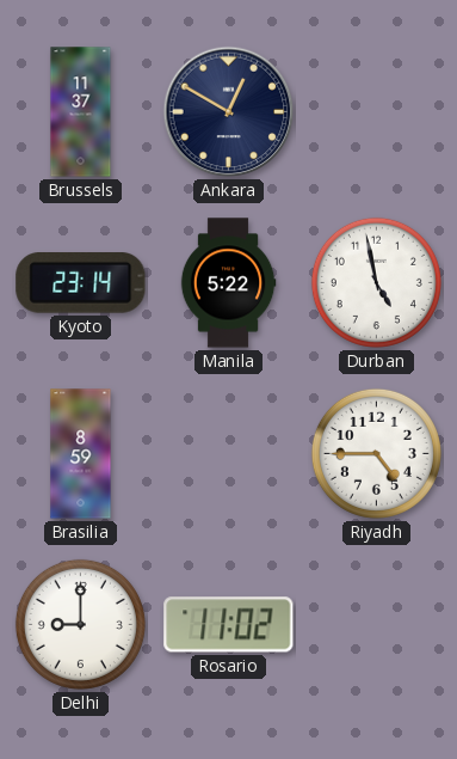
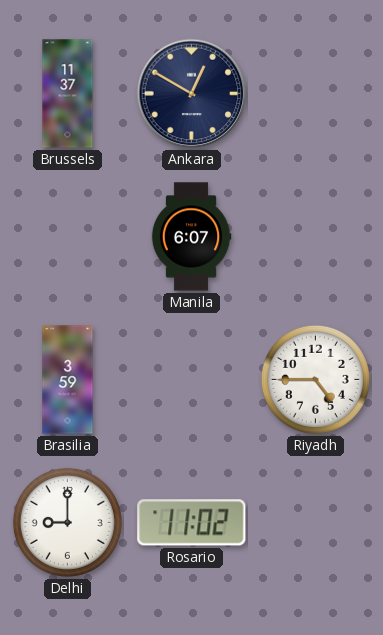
Kyoto: 23:14 -> none (81, 283)
Manila: 5:22 -> 6:07 (191, 237)
Durban: 4:58 -> none (376, 282)
Brasilia: 8:59 -> 3:59 (68, 380)
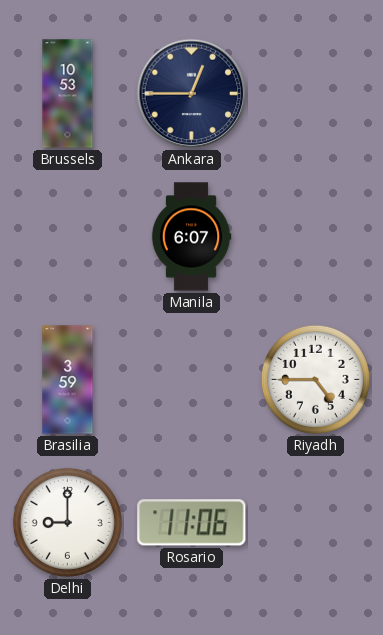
Brussels: 11:37 -> 10:53 (68, 94)
Ankara: 12:50 -> 12:45 (192, 94)
Rosario: 11:02 -> 11:06 (192, 523)
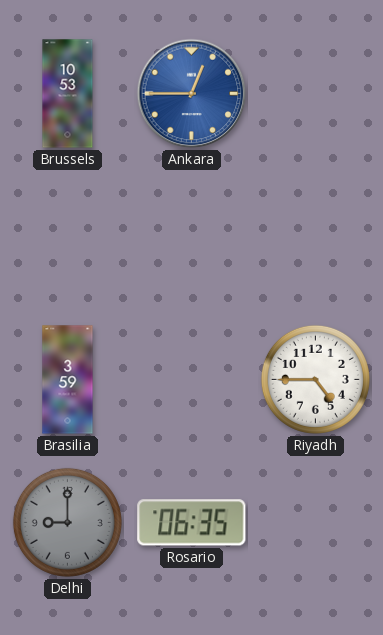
Ankara dial: navy -> blue (192, 94)
Manila: 6:07 -> none (191, 237)
Delhi dial: white -> grey (67, 522)
Rosario: 11:06 -> 06:35 (192, 523)
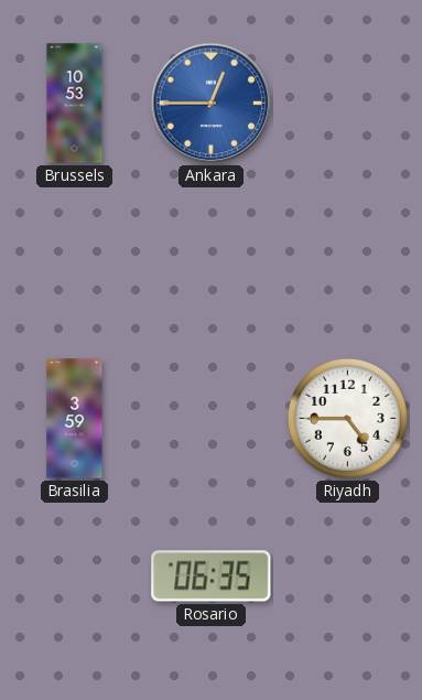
Delhi: 9:00 -> none (67, 522)
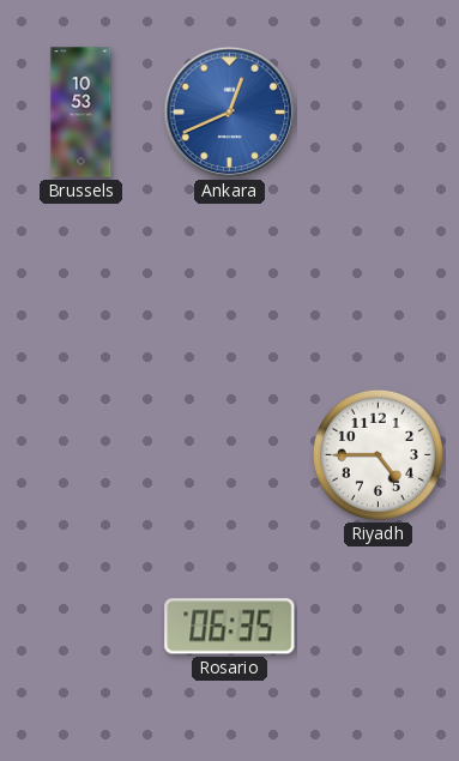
Ankara: 12:45 -> 12:41 (230, 113)
Brasilia: 3:59 -> none (75, 419)
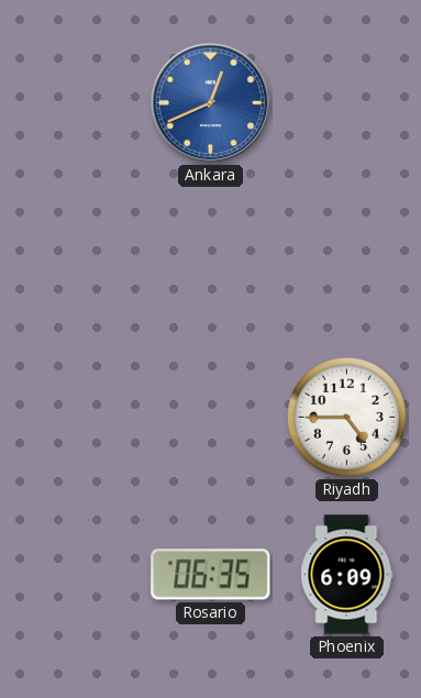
Brussels: 10:53 -> none (81, 113)
Phoenix: none -> 6:09 (347, 575)
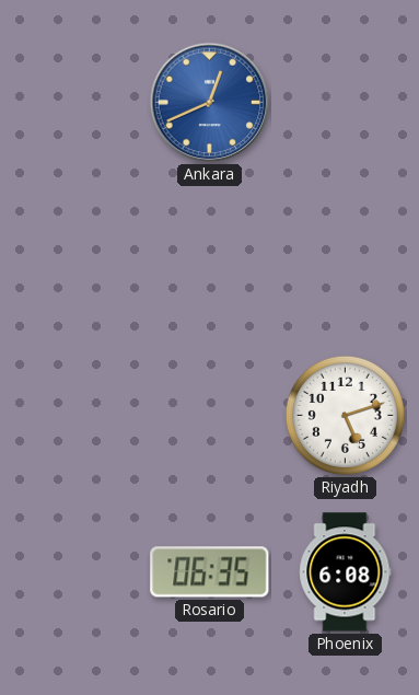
Riyadh: 4:45 -> 5:12 (345, 415)
Phoenix: 6:09 -> 6:08 (346, 572)
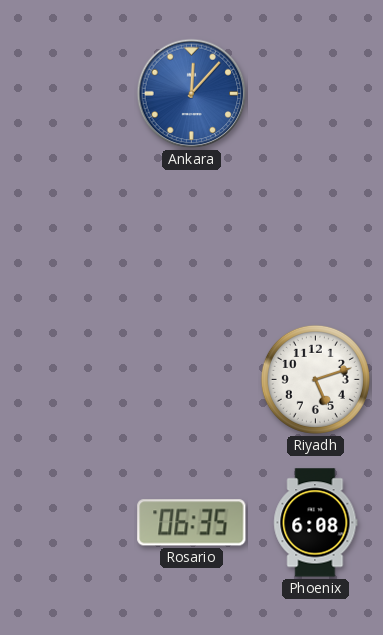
Ankara: 12:41 -> 12:07 (192, 94)
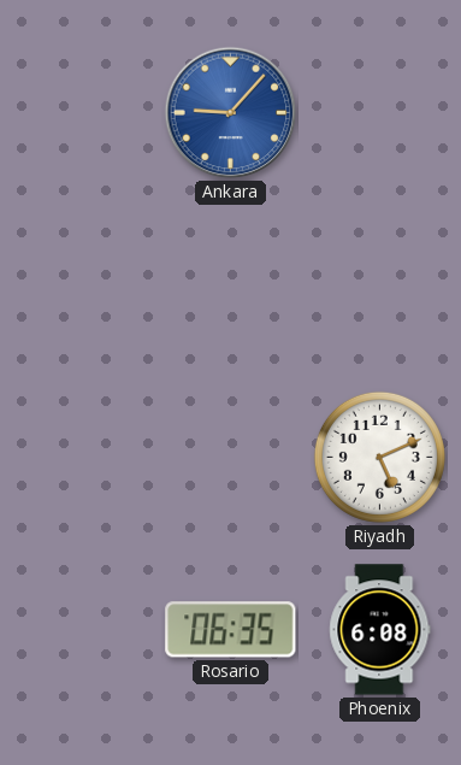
Ankara: 12:07 -> 9:07 (231, 113)
Riyadh: 5:12 -> 5:11 (379, 457)
